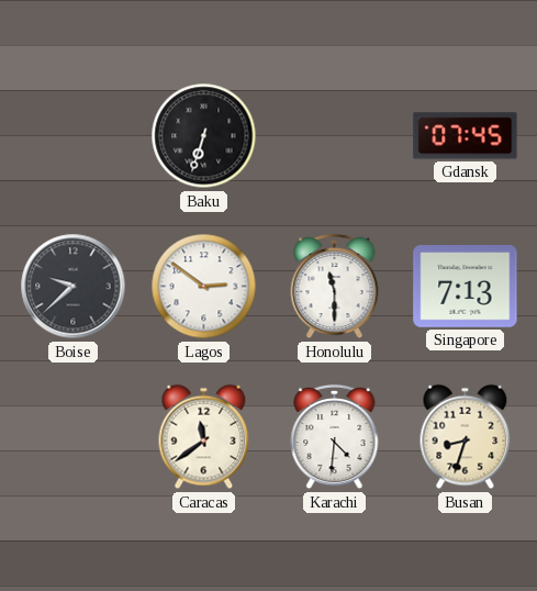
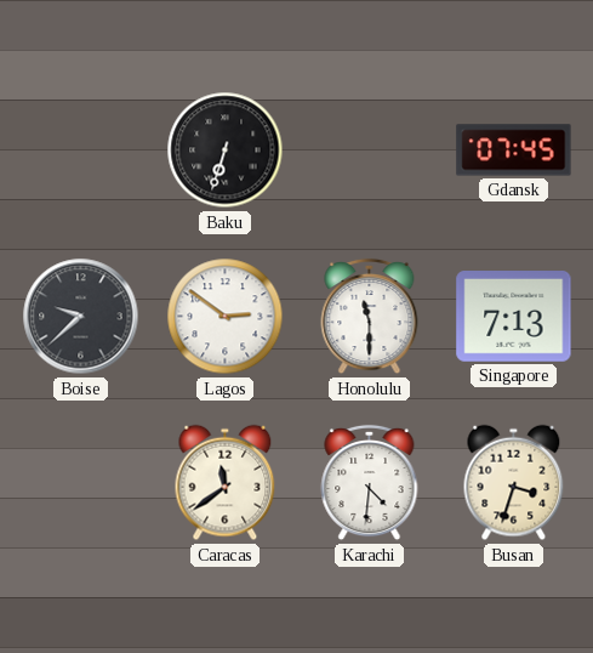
Busan: 8:33 -> 3:33 (514, 483)
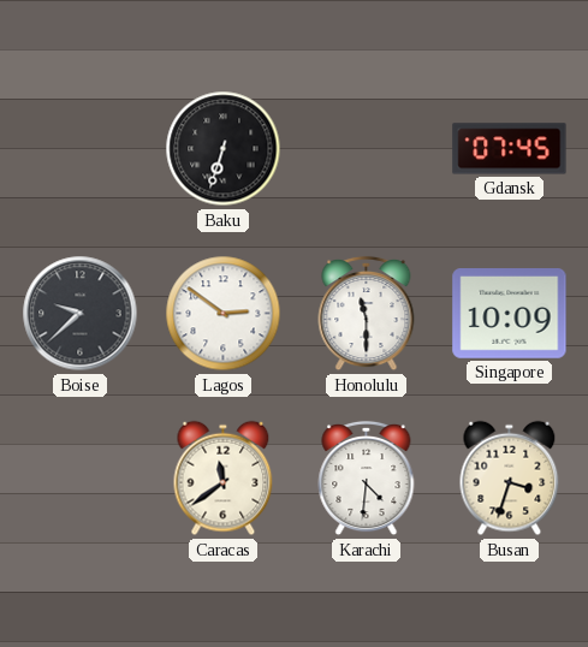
Singapore: 7:13 -> 10:09 (510, 314)
